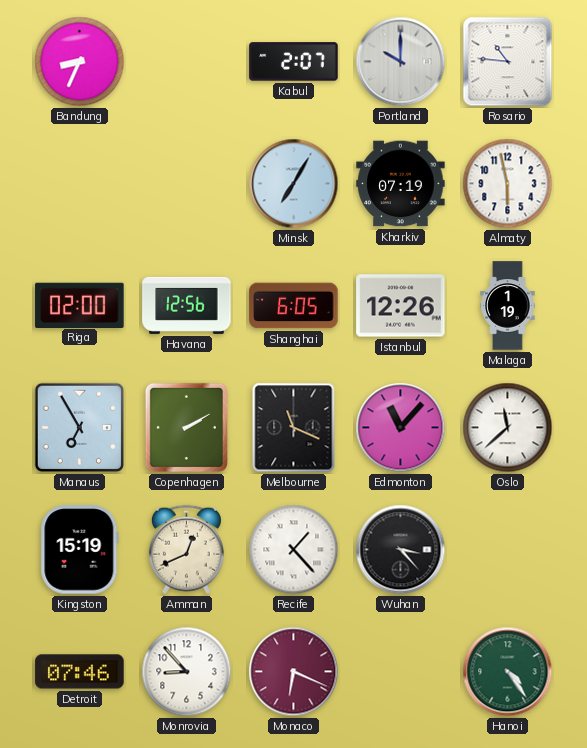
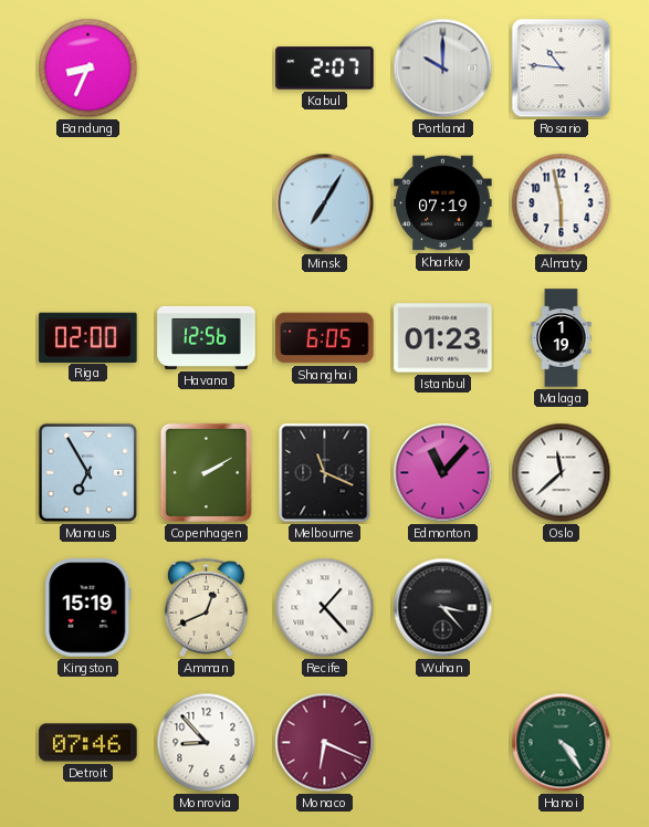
Istanbul: 12:26 -> 01:23 (443, 338)
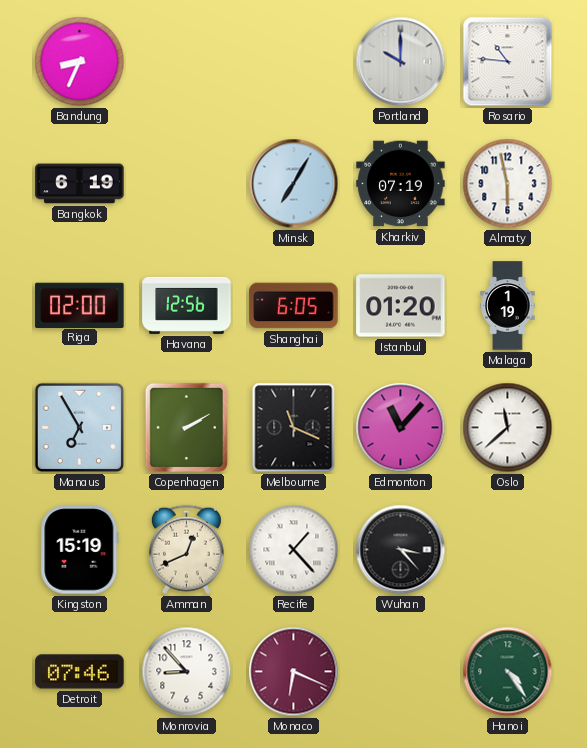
Kabul: 2:07 -> none (325, 69)
Bangkok: none -> 6:19 (80, 184)
Istanbul: 01:23 -> 01:20 (401, 306)
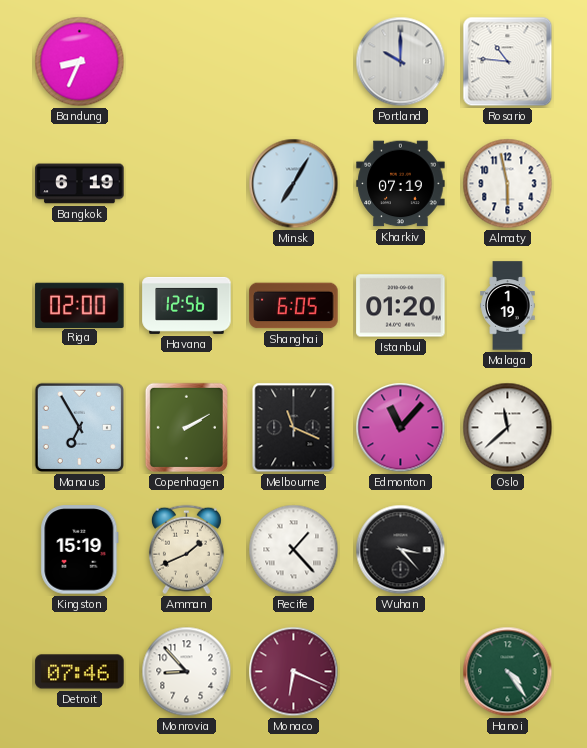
Amman: 12:41 -> 1:41 (186, 550)
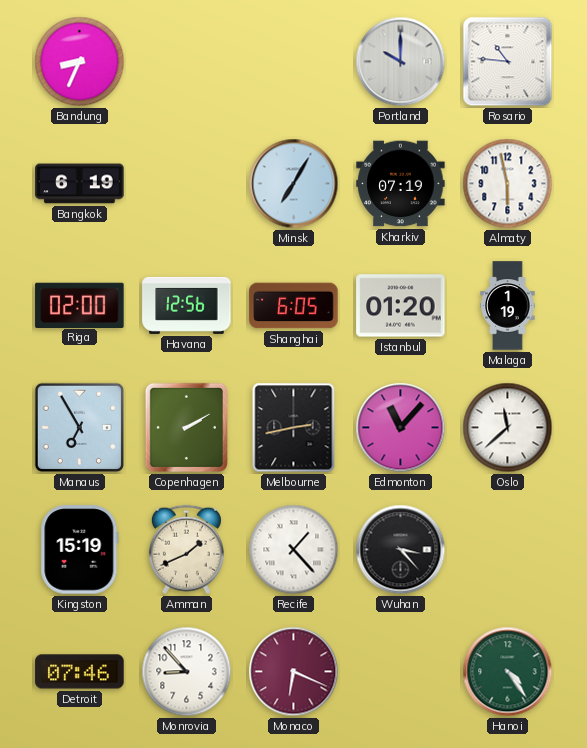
Melbourne: 11:19 -> 2:43 (294, 428)
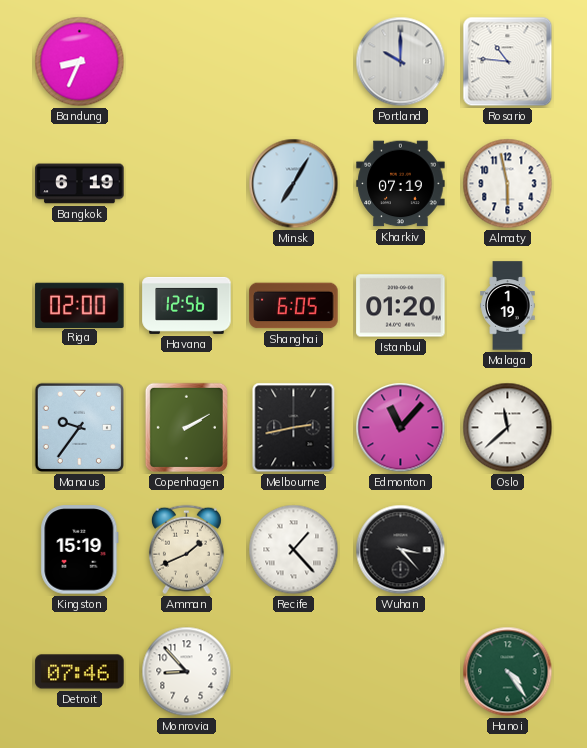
Manaus: 6:55 -> 9:36 (79, 427)
Monaco: 6:19 -> none (294, 672)
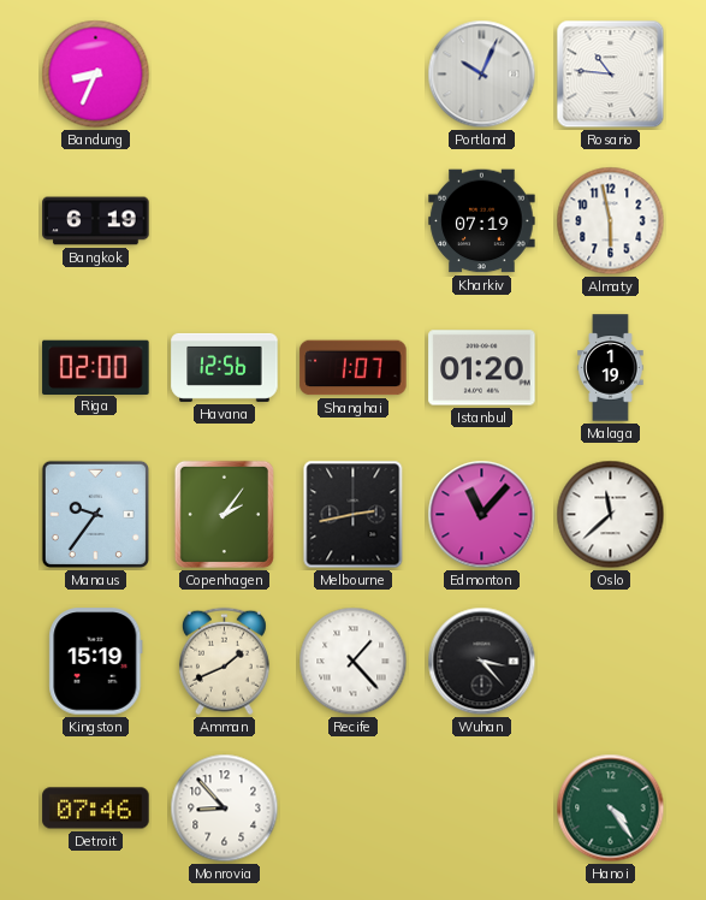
Portland: 10:00 -> 10:04 (482, 75)
Minsk: 7:05 -> none (294, 184)
Shanghai: 6:05 -> 1:07 (354, 368)
Copenhagen: 2:10 -> 2:06 (224, 514)
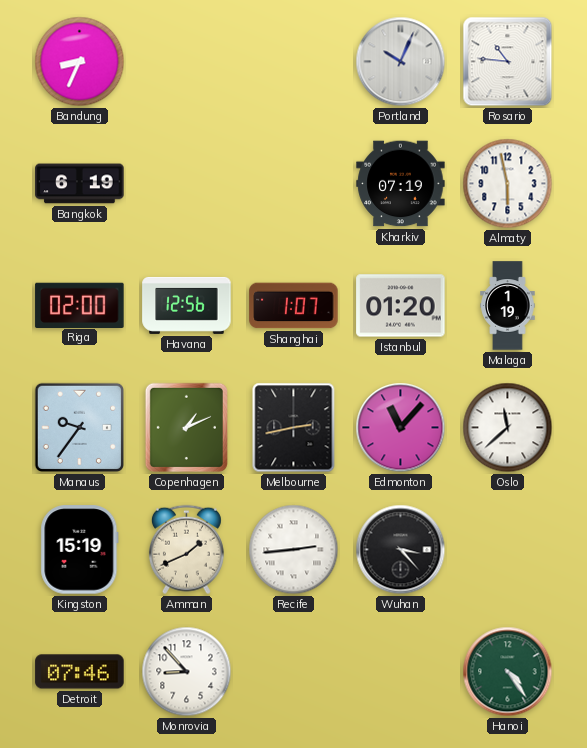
Copenhagen: 2:06 -> 1:11 (186, 427)
Recife: 1:23 -> 2:44 (294, 550)
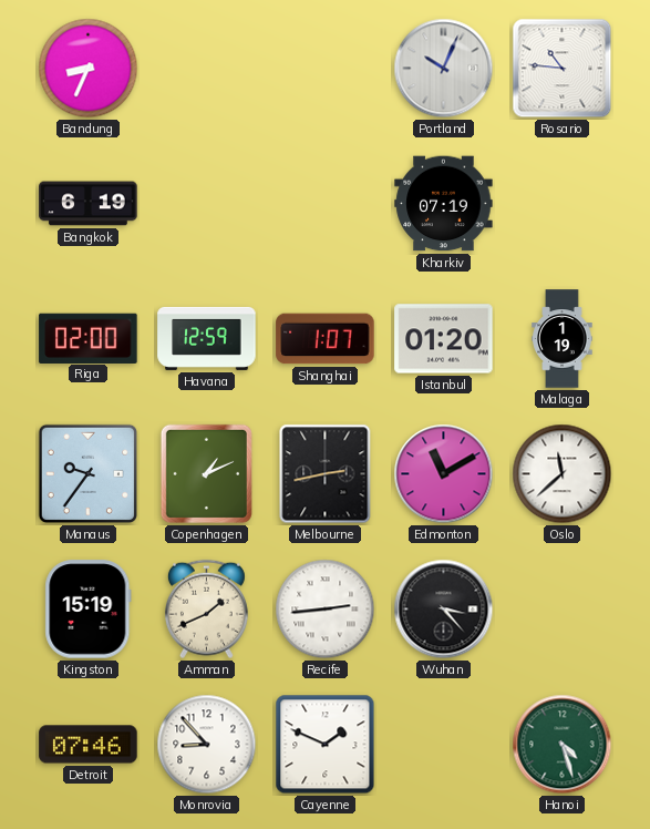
Almaty: 5:58 -> none (508, 184)
Havana: 12:56 -> 12:59 (207, 338)
Edmonton: 11:07 -> 11:10 (444, 474)
Cayenne: none -> 1:49 (326, 745)
Hanoi: 4:24 -> 4:27 (563, 745)
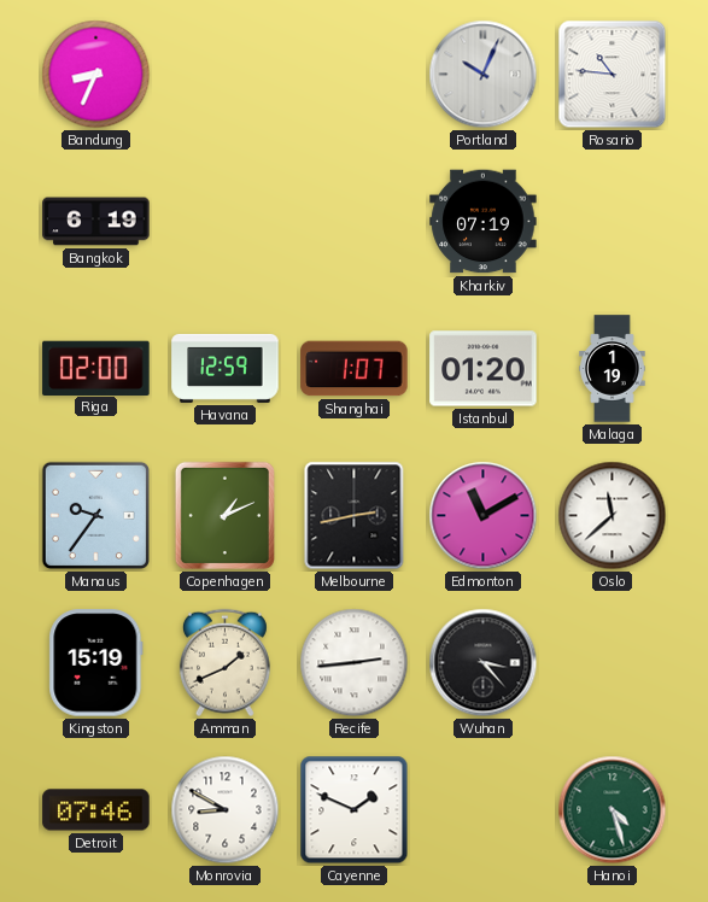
Monrovia: 8:53 -> 8:50 (226, 810)
